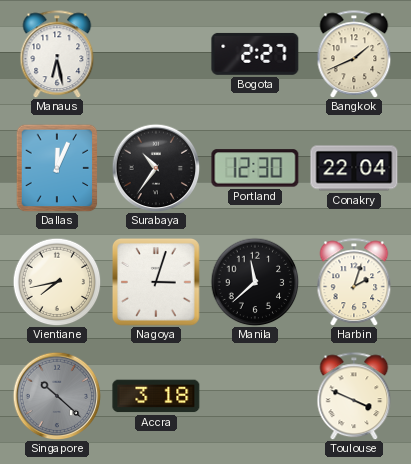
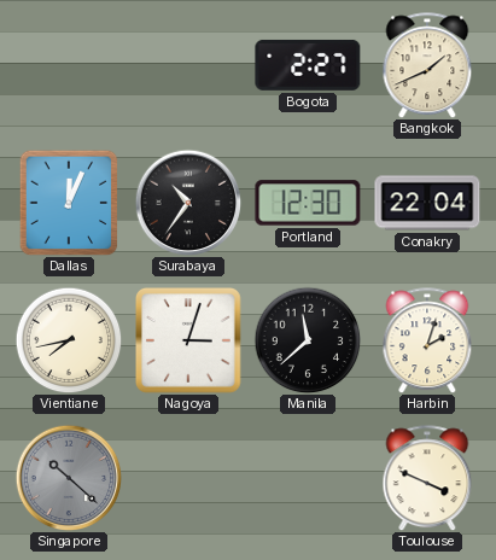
Manaus: 6:28 -> none (57, 54)
Accra: 3:18 -> none (156, 396)
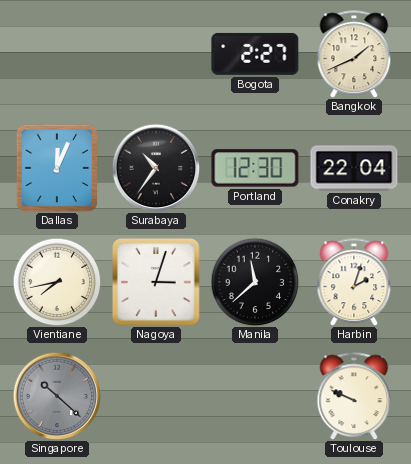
Toulouse: 3:49 -> 9:49 (354, 396)
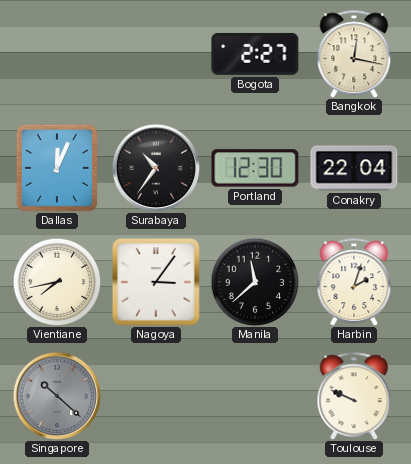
Bangkok: 1:41 -> 12:17 (354, 54)
Nagoya: 3:03 -> 3:06 (157, 283)
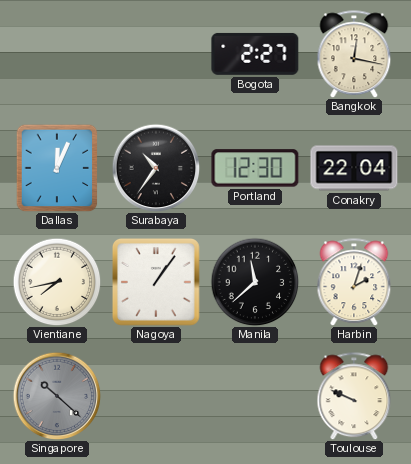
Nagoya: 3:06 -> 1:06 (157, 283)
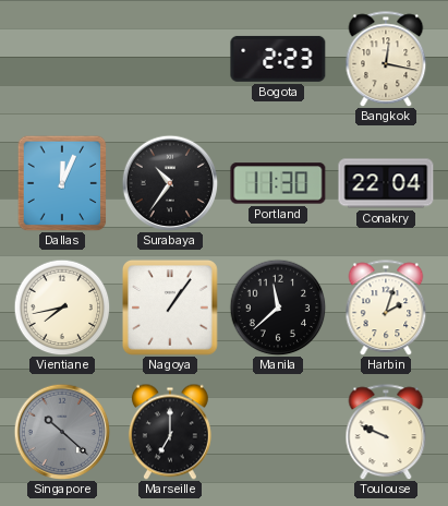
Bogota: 2:27 -> 2:23 (278, 59)
Portland: 12:30 -> 11:30 (278, 183)
Marseille: none -> 7:00 (170, 432)
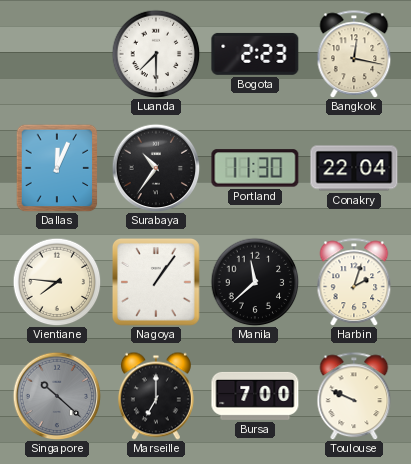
Luanda: none -> 7:30 (156, 54)
Vientiane: 7:43 -> 7:46 (57, 282)
Bursa: none -> 7:00 (255, 396)
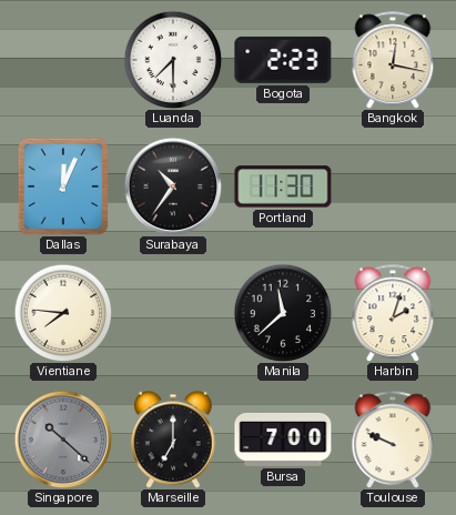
Conakry: 22:04 -> none (354, 168)
Nagoya: 1:06 -> none (157, 283)
